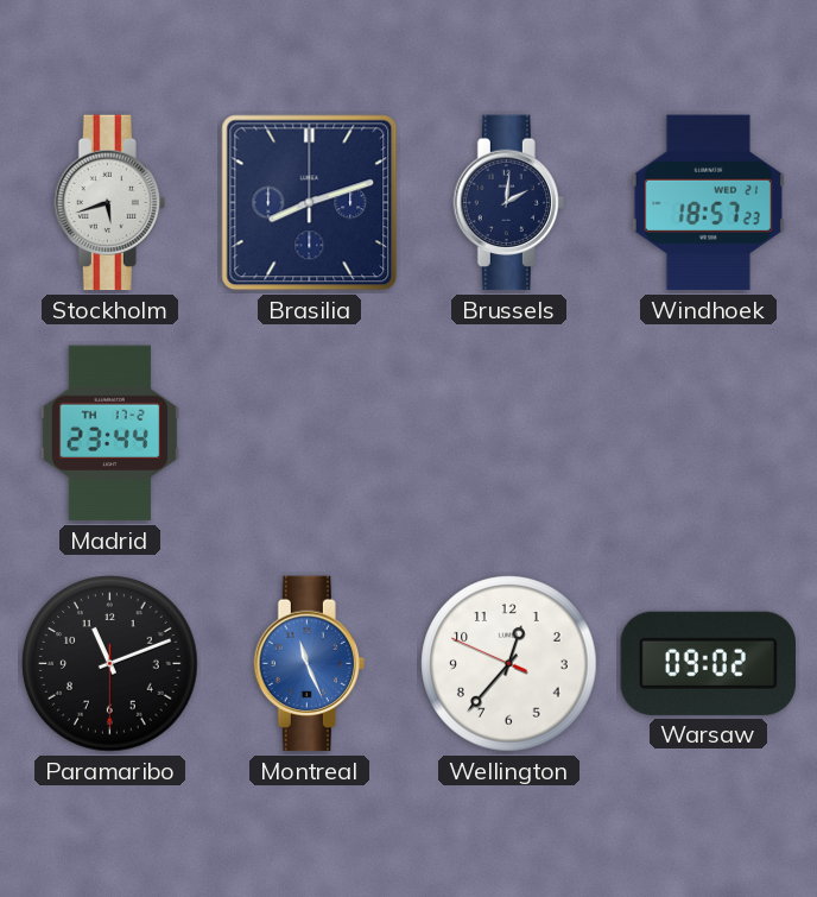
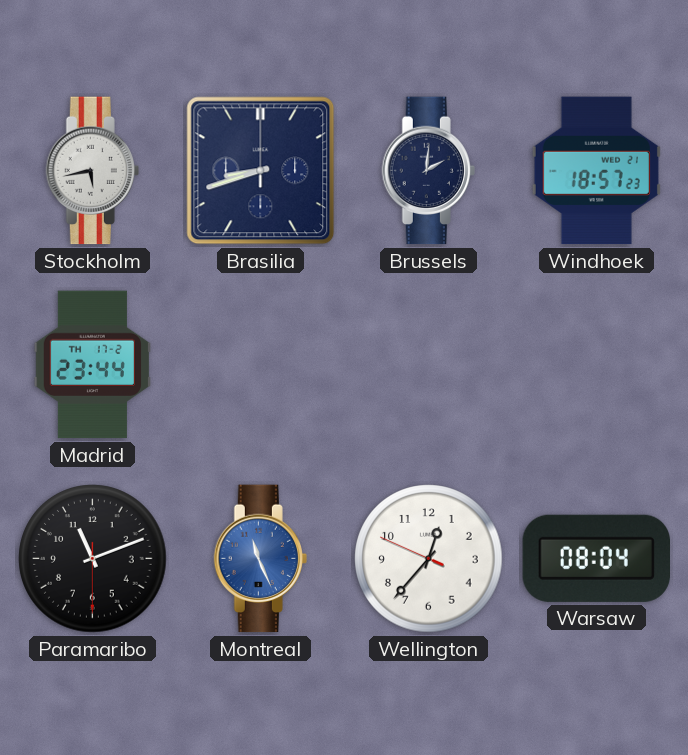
Stockholm: 5:42 -> 5:43 (92, 171)
Brasilia: 8:12 -> 8:42 (261, 171)
Warsaw: 09:02 -> 08:04 (596, 558)
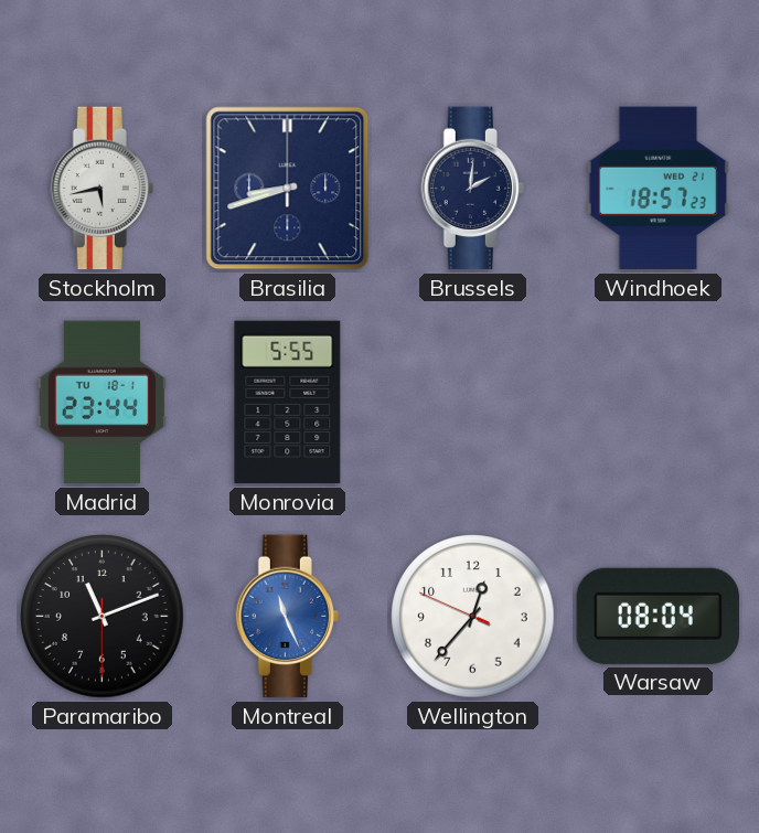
Madrid date: TH 17-2 -> TU 18-1 (101, 403)
Monrovia: none -> 5:55 (288, 403)
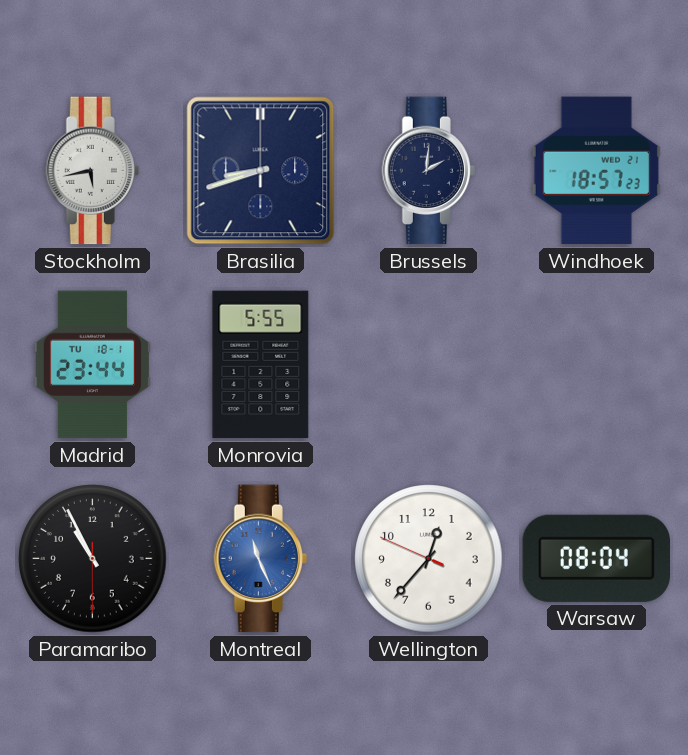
Paramaribo: 11:11 -> 10:55 (93, 559)
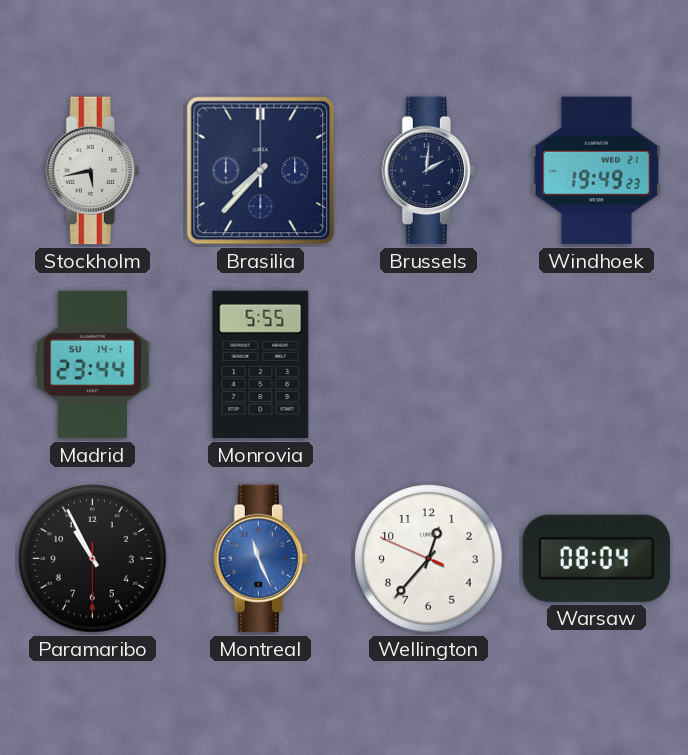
Brasilia: 8:42 -> 7:37 (261, 171)
Windhoek: 18:57 -> 19:49 (596, 171)
Madrid date: TU 18-1 -> SU 14-1 (92, 365)
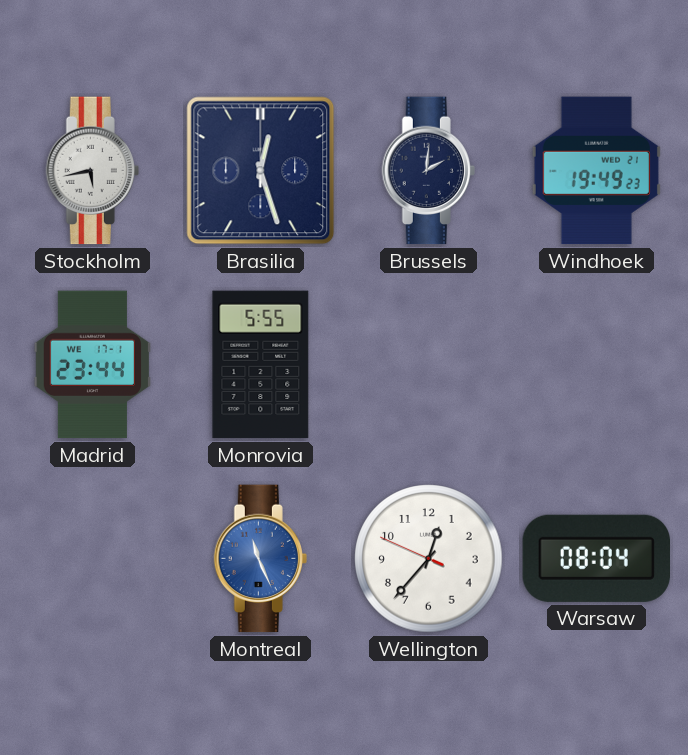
Brasilia: 7:37 -> 12:27 (261, 171)
Madrid date: SU 14-1 -> WE 17-1 (92, 365)
Paramaribo: 10:55 -> none (93, 559)
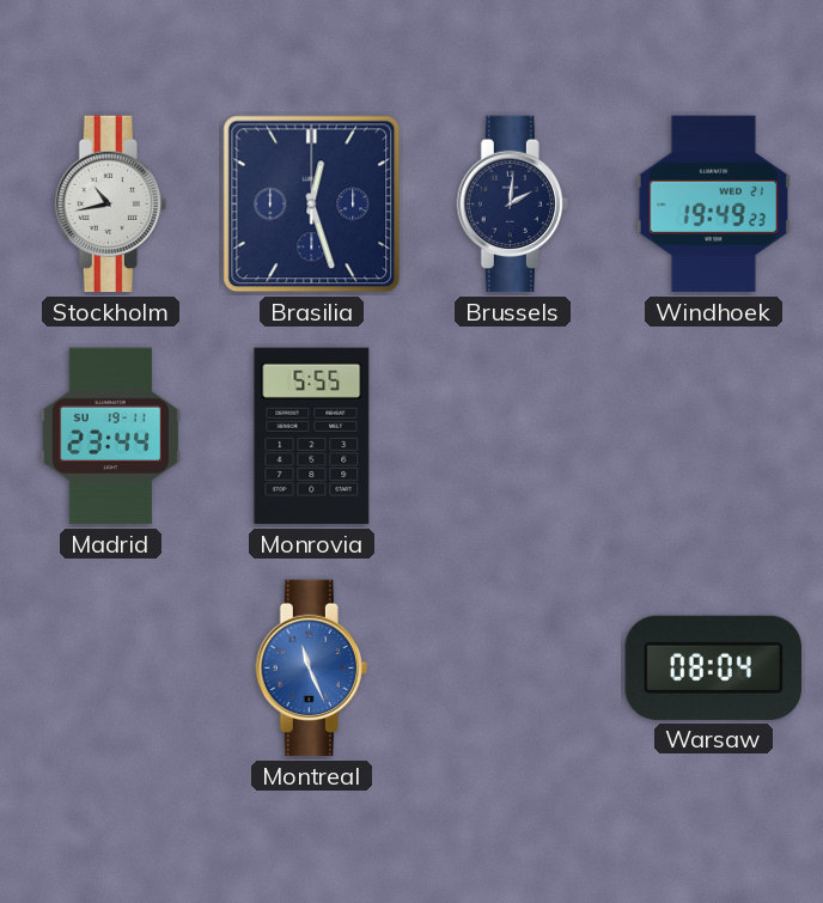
Stockholm: 5:43 -> 10:43 (110, 205)
Madrid date: WE 17-1 -> SU 19-11 (110, 437)
Wellington: 12:36 -> none (429, 559)
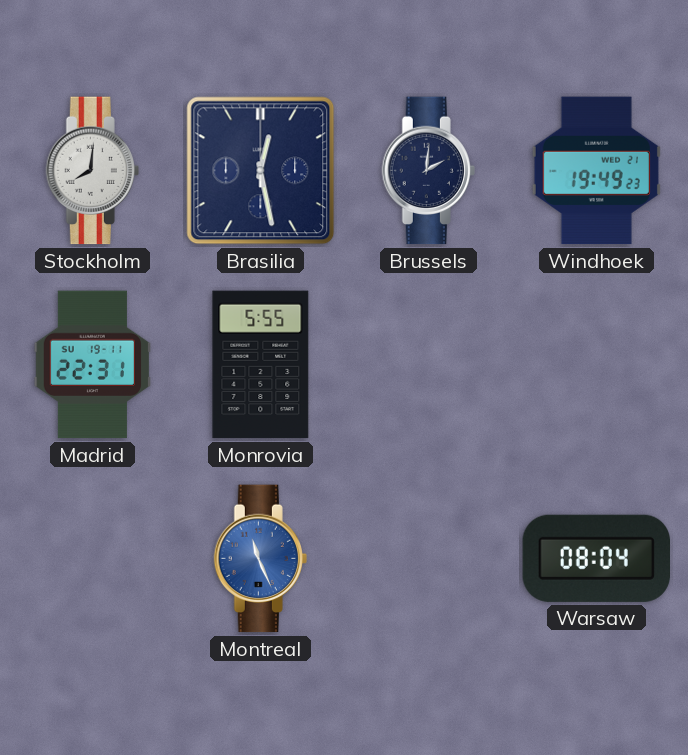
Stockholm: 10:43 -> 8:01 (92, 171)
Brasilia: 12:27 -> 12:28 (261, 171)
Madrid: 23:44 -> 22:31 (92, 365)
